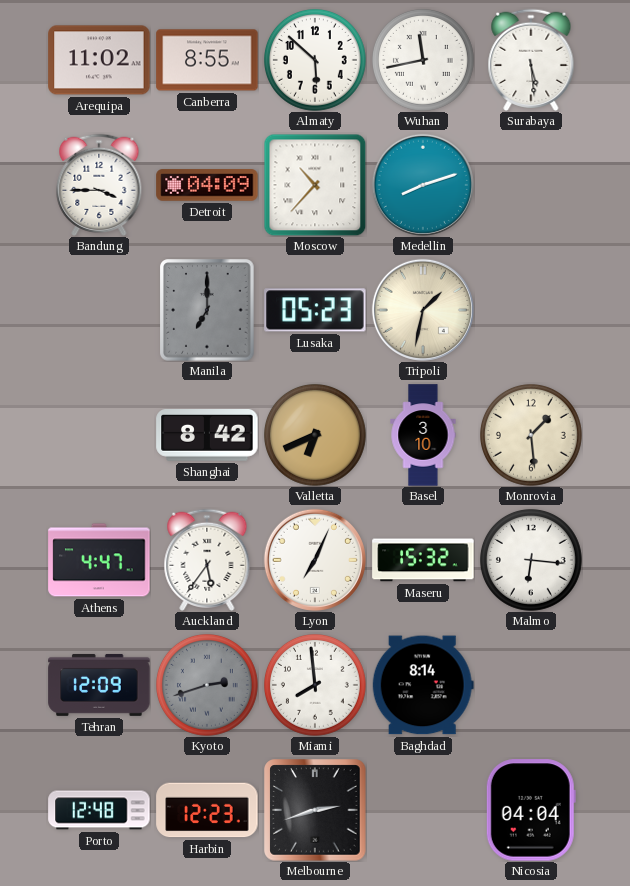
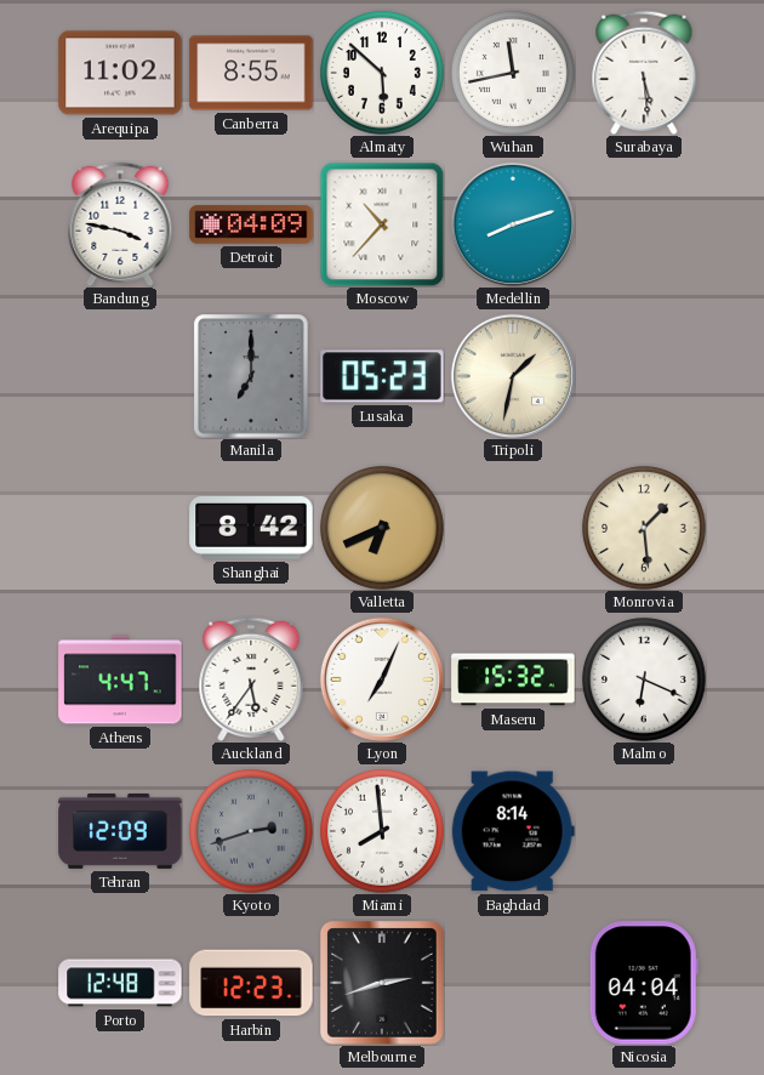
Bandung: 3:45 -> 3:47 (120, 224)
Basel: 3:10 -> none (423, 435)
Malmo: 6:16 -> 6:19 (644, 679)
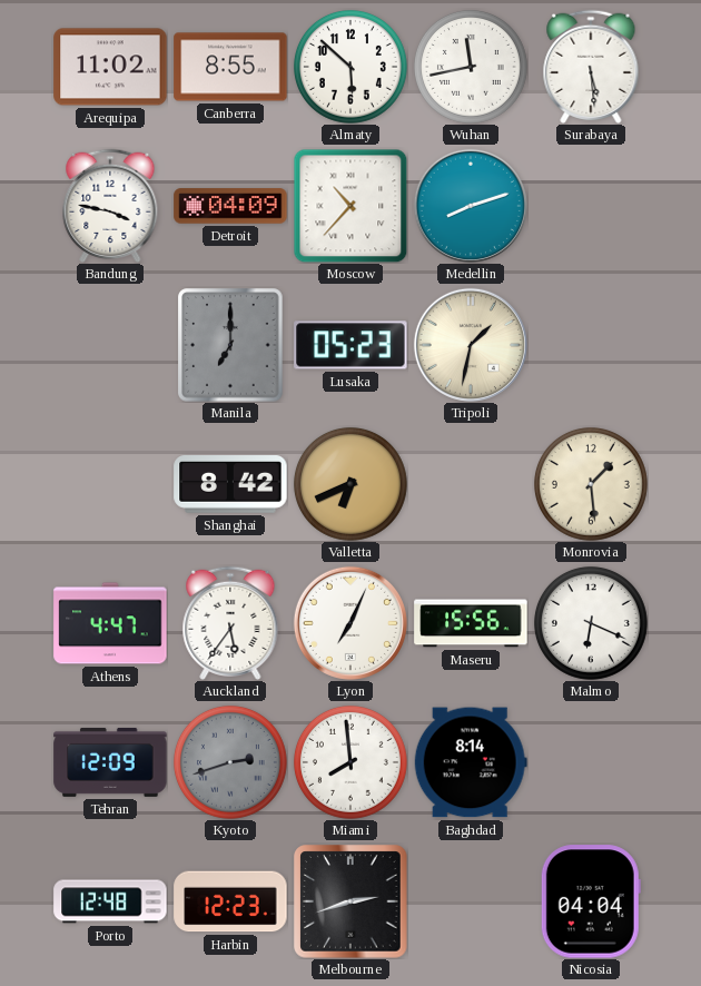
Maseru: 15:32 -> 15:56 (471, 623)
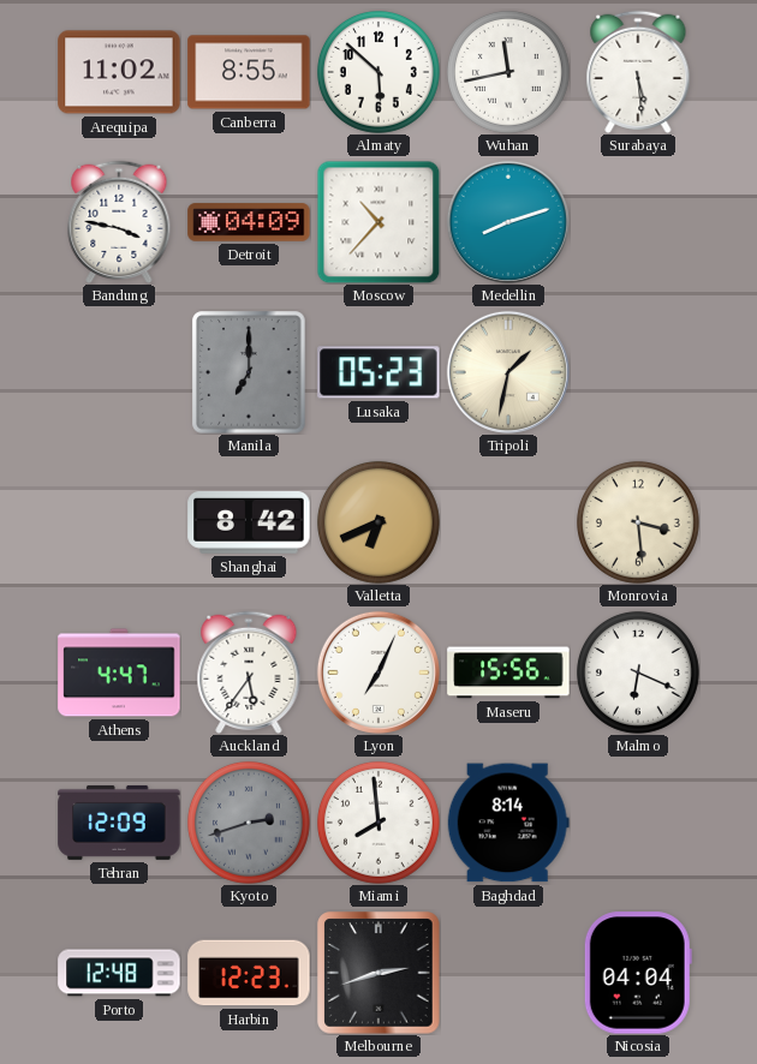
Monrovia: 1:29 -> 3:29 (638, 522)
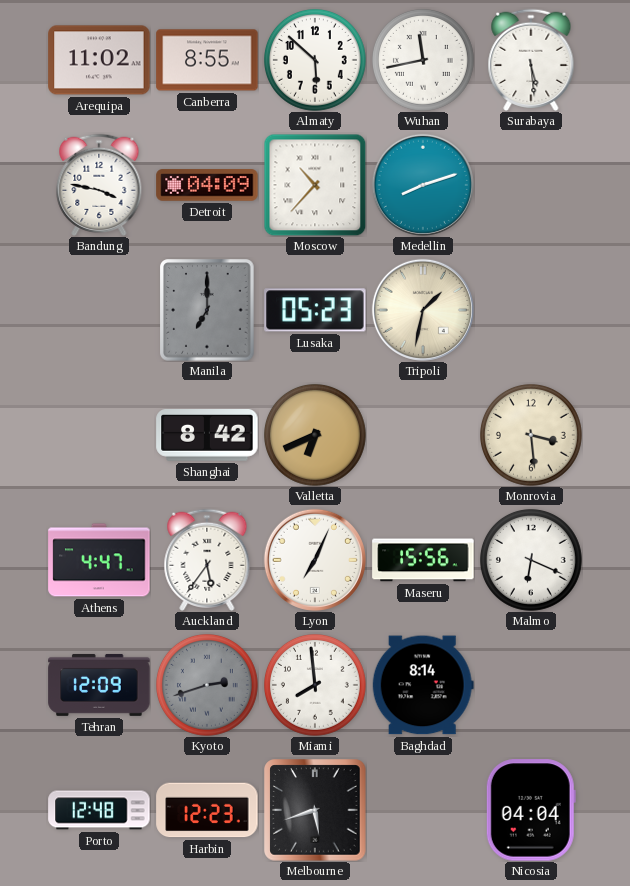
Melbourne: 2:42 -> 5:42 (315, 810)
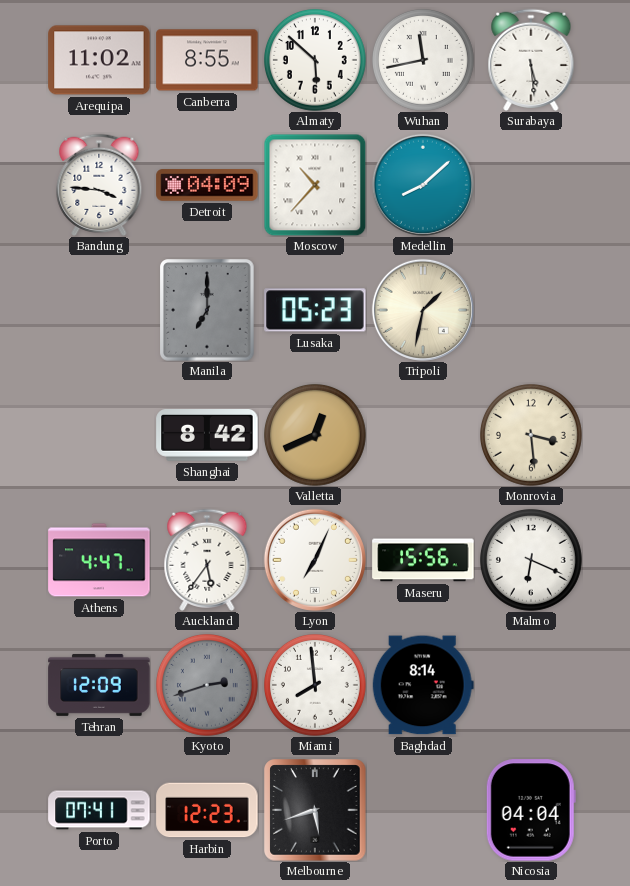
Bandung: 3:47 -> 3:46 (99, 185)
Medellin: 8:12 -> 8:08 (423, 185)
Valletta: 6:41 -> 12:41 (315, 435)
Porto: 12:48 -> 07:41 (99, 810)
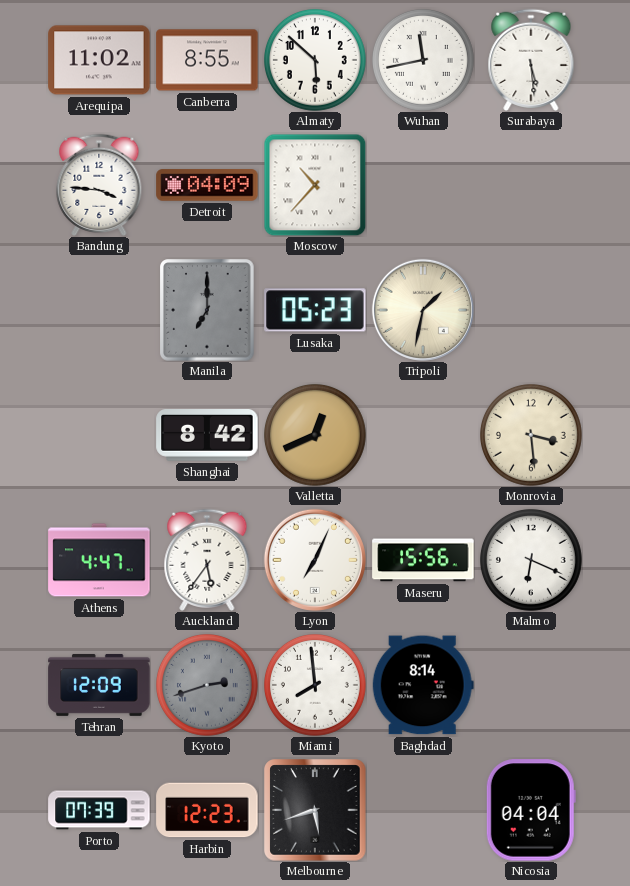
Medellin: 8:08 -> none (423, 185)
Porto: 07:41 -> 07:39 (99, 810)
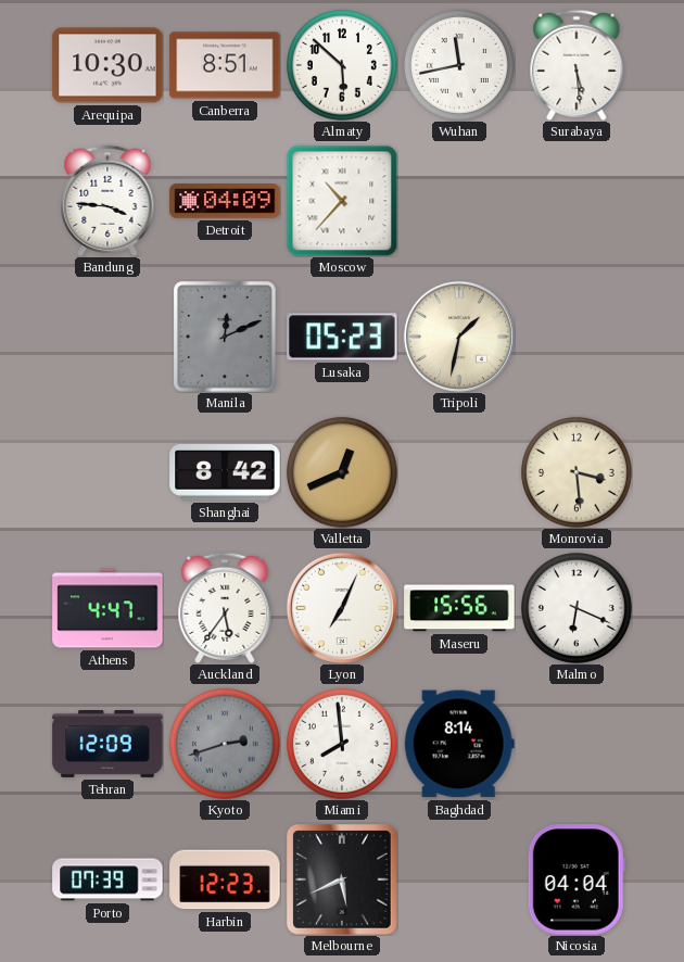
Arequipa: 11:02 -> 10:30 (107, 65)
Canberra: 8:55 -> 8:51 (225, 65)
Manila: 7:00 -> 12:11 (225, 337)
Melbourne: 5:42 -> 5:41 (342, 879)
